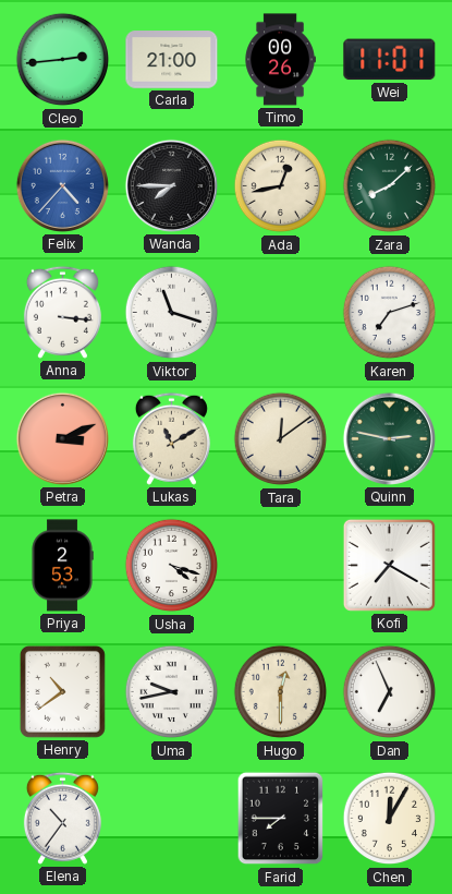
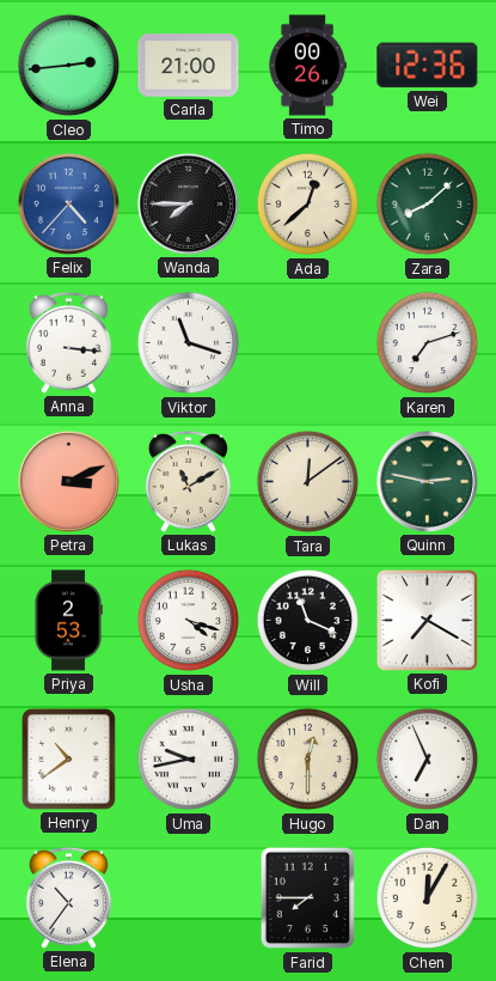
Wei: 11:01 -> 12:36 (428, 66)
Ada: 12:43 -> 12:38 (308, 205)
Will: none -> 11:19 (308, 621)
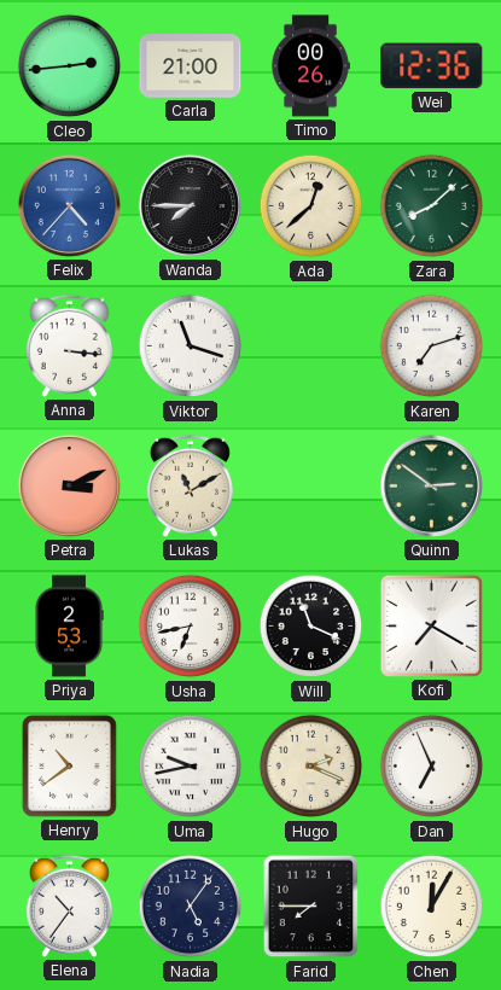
Tara: 12:09 -> none (308, 482)
Quinn: 2:47 -> 2:51 (431, 485)
Usha: 4:18 -> 6:43 (191, 627)
Hugo: 12:30 -> 2:19 (311, 767)
Nadia: none -> 5:06 (191, 907)
